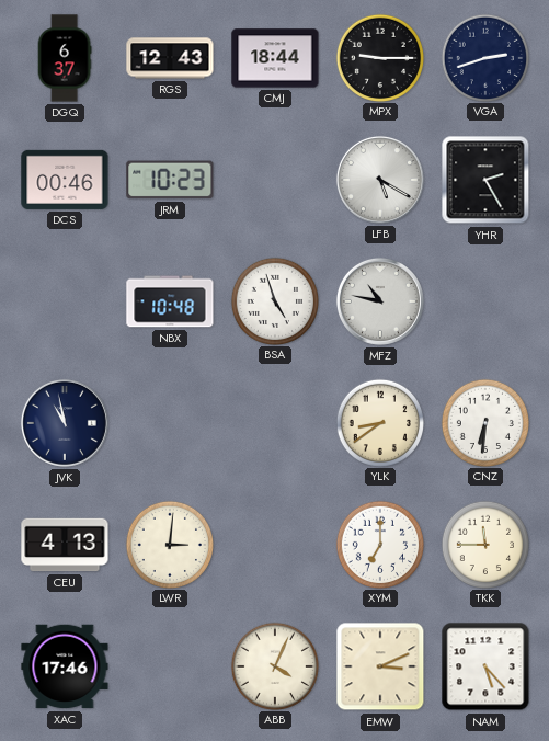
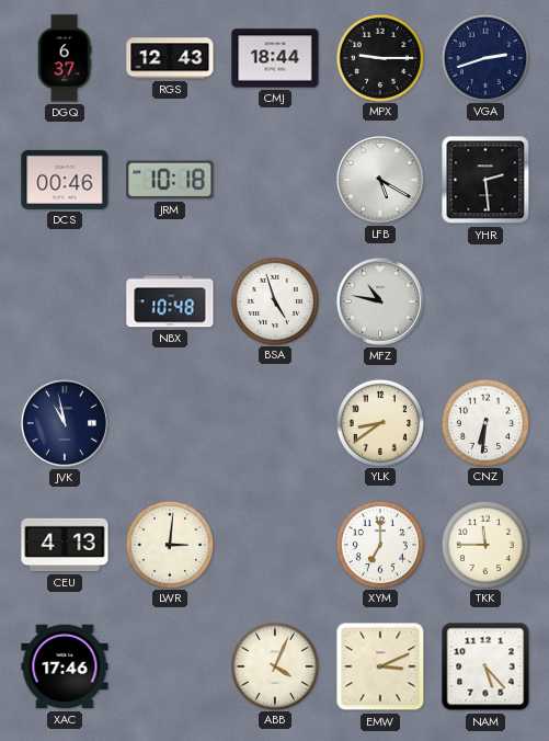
JRM: 10:23 -> 10:18 (170, 180)
YHR: 2:25 -> 2:29 (485, 180)
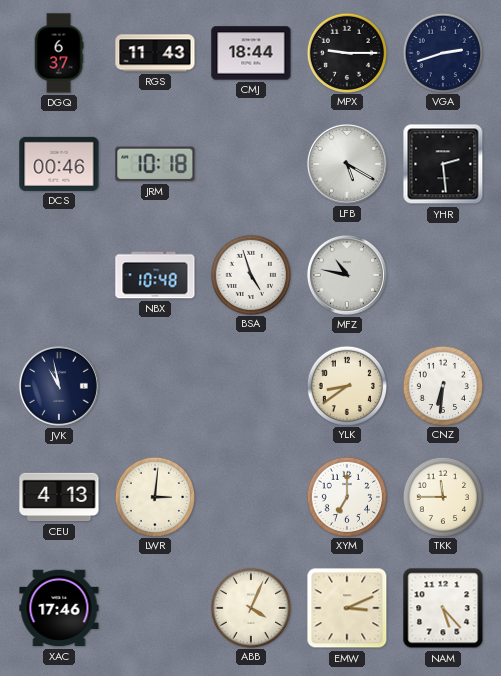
RGS: 12:43 -> 11:43 (155, 53)
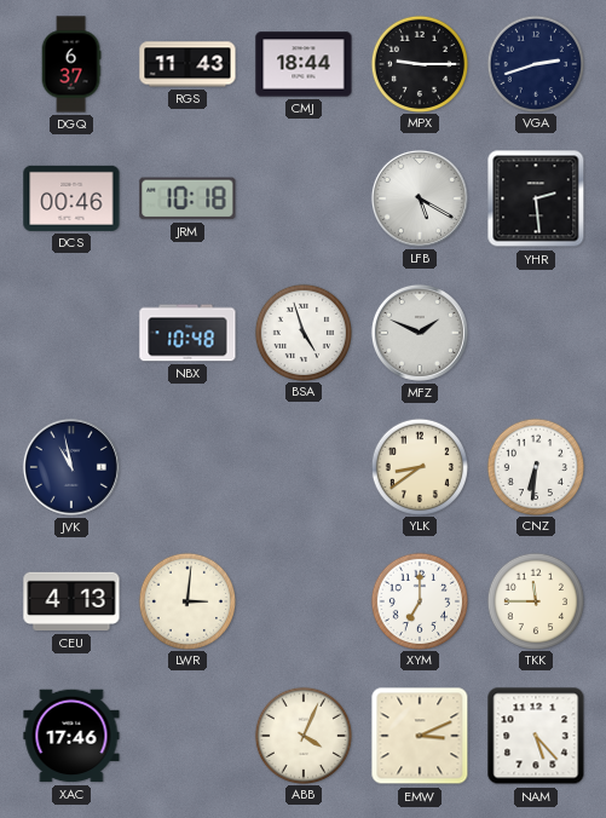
MFZ: 10:47 -> 1:49 (420, 333)
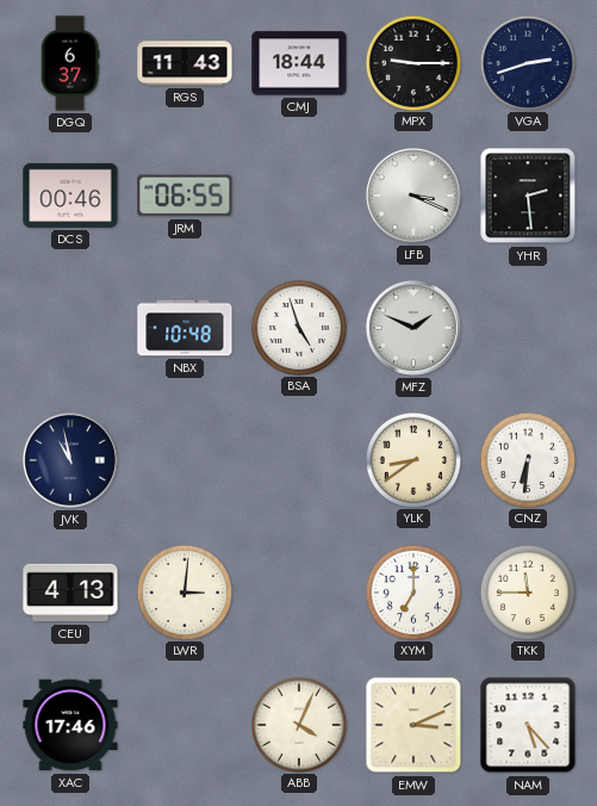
JRM: 10:18 -> 06:55 (185, 196)
LFB: 5:20 -> 3:19 (413, 196)
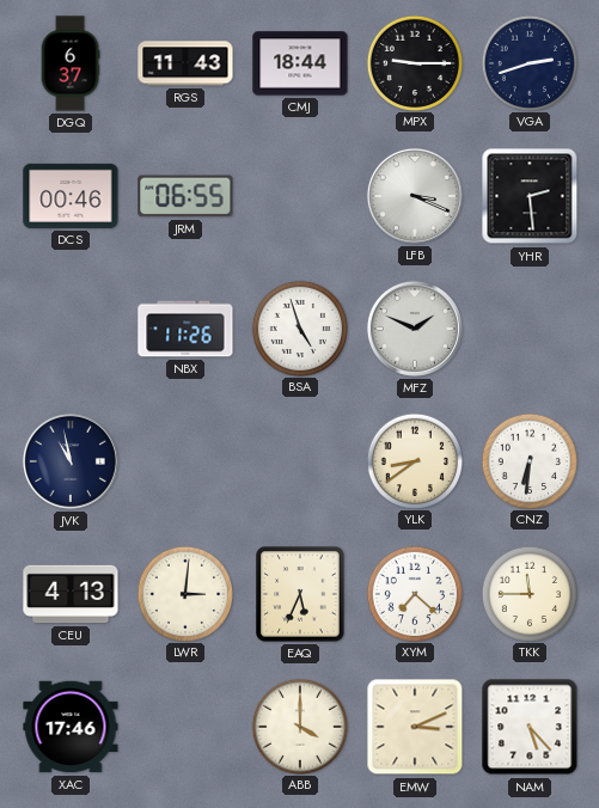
NBX: 10:48 -> 11:26 (185, 329)
EAQ: none -> 5:34 (300, 594)
XYM: 7:00 -> 7:22 (414, 593)
ABB: 4:04 -> 4:00 (299, 726)
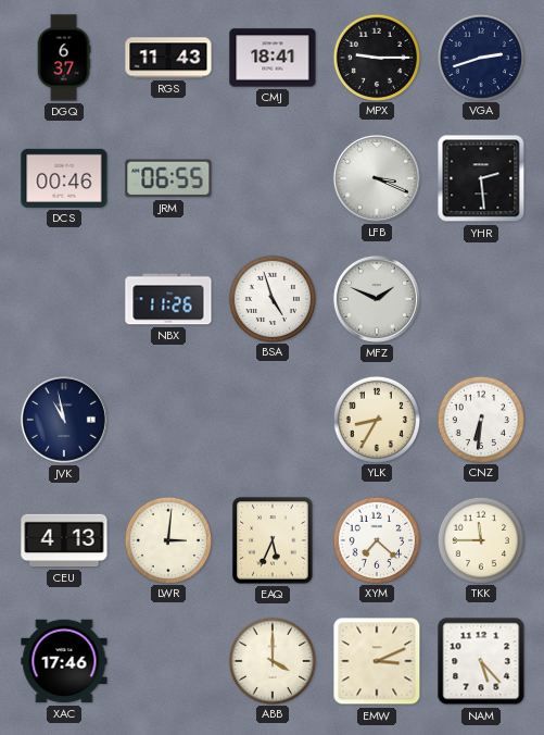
CMJ: 18:44 -> 18:41 (273, 58)
YLK: 8:39 -> 8:35 (376, 419)
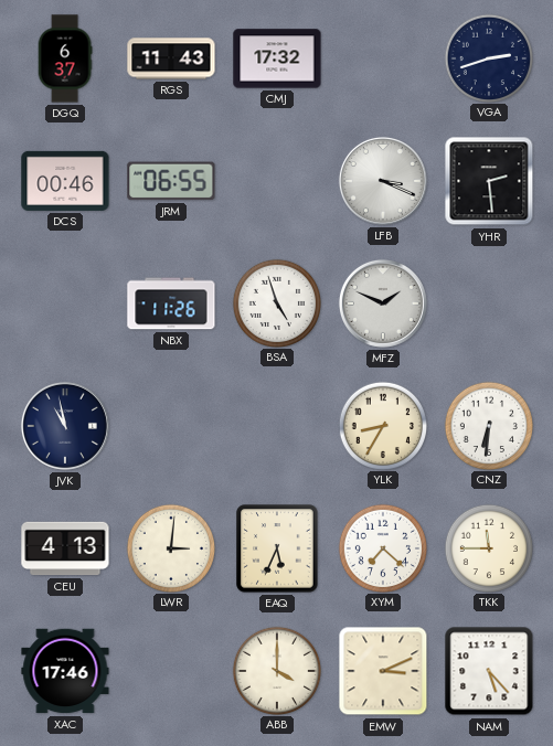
CMJ: 18:41 -> 17:32 (277, 58)
MPX: 9:15 -> none (376, 57)
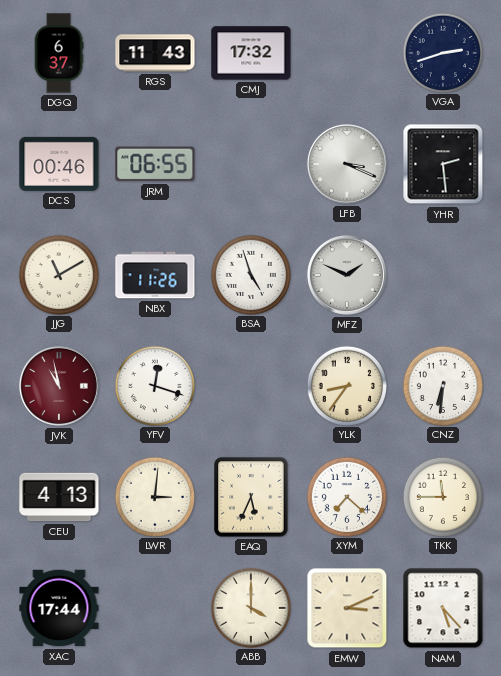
JJG: none -> 11:10 (58, 274)
JVK dial: navy -> burgundy (59, 386)
YFV: none -> 12:18 (154, 385)
YLK: 8:35 -> 8:36 (346, 385)
XAC: 17:46 -> 17:44 (59, 608)
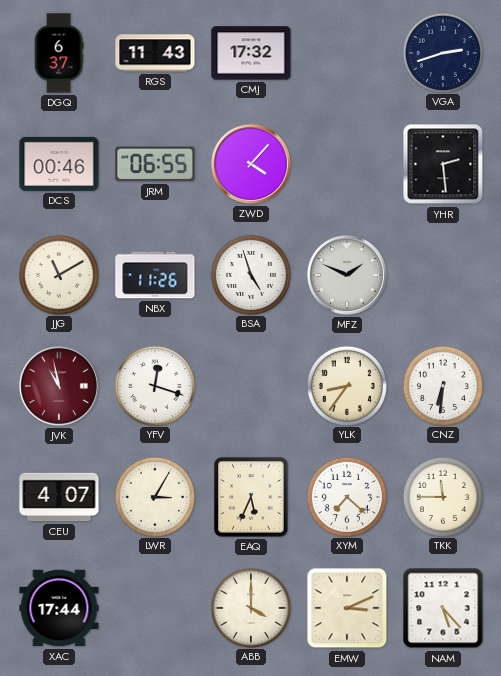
ZWD: none -> 4:07 (251, 164)
LFB: 3:19 -> none (347, 164)
CEU: 4:13 -> 4:07 (59, 497)
LWR: 3:01 -> 3:05 (154, 496)
